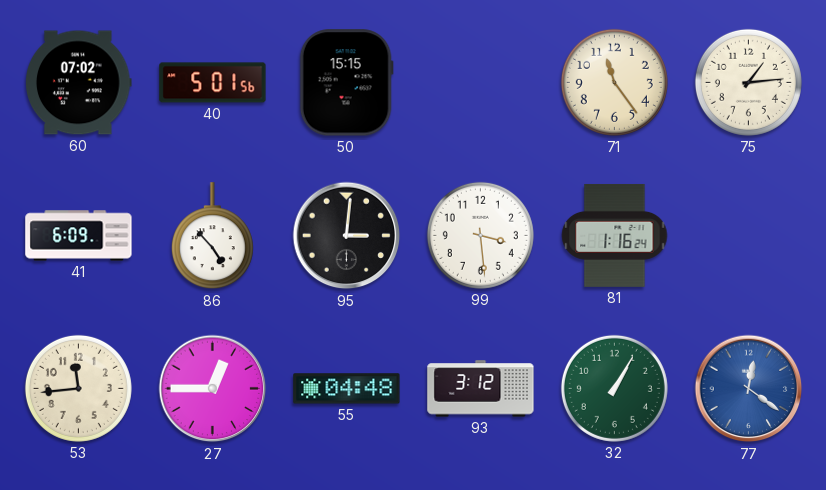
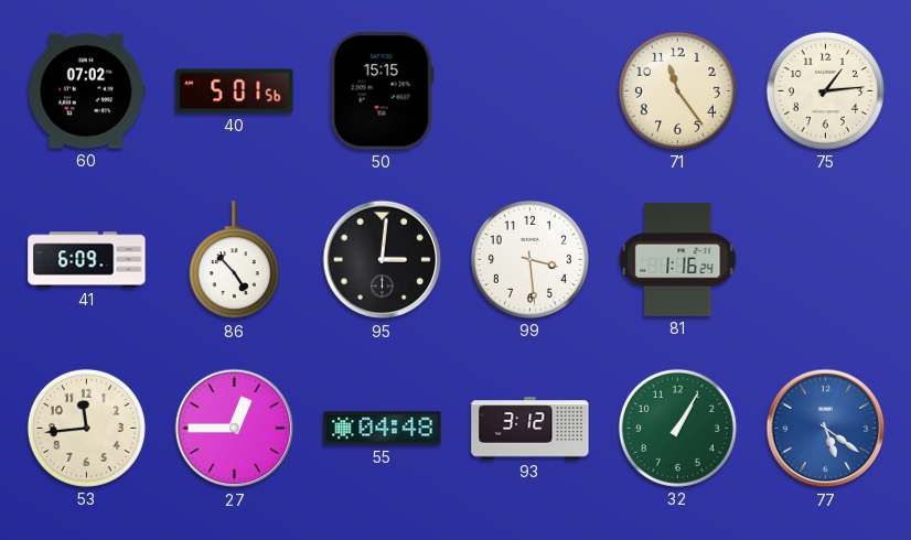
77: 12:21 -> 5:21 (826, 429)
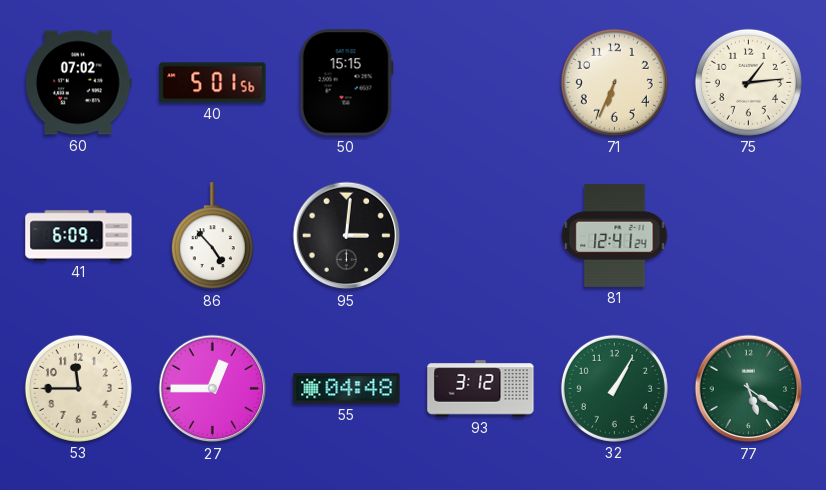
71: 11:24 -> 6:34 (614, 82)
99: 3:29 -> none (529, 259)
81: 1:16 -> 12:41 (615, 235)
53: 11:44 -> 11:45 (78, 388)
77 dial: blue -> green (749, 389)
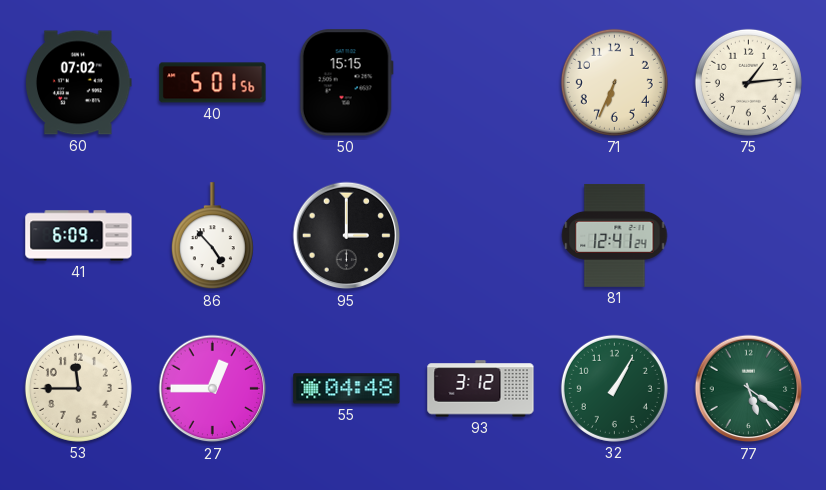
95: 3:01 -> 3:00 (347, 236)
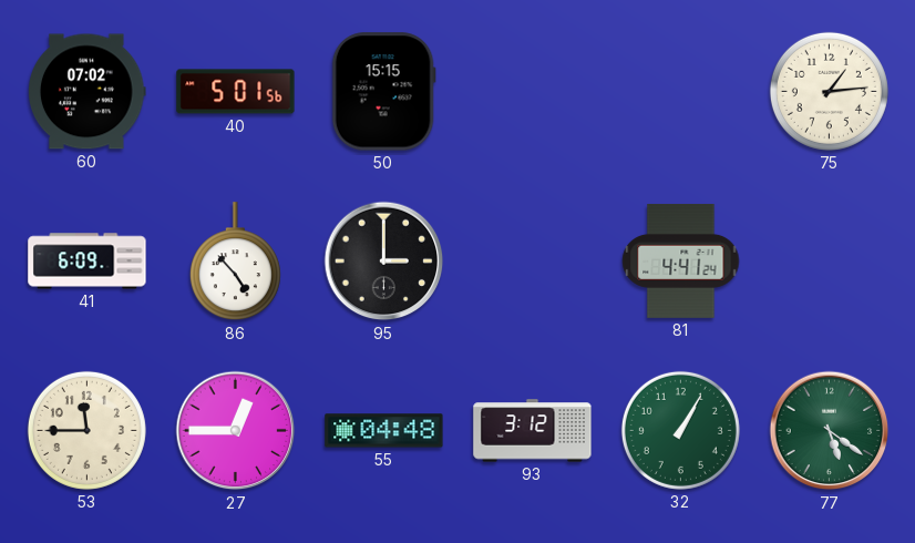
71: 6:34 -> none (614, 82)
81: 12:41 -> 4:41 (681, 260)
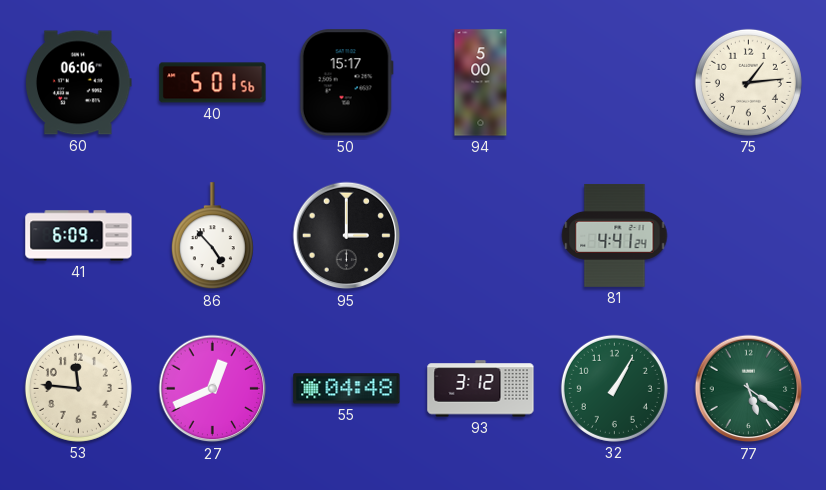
60: 07:02 -> 06:06 (79, 83)
50: 15:15 -> 15:17 (346, 83)
94: none -> 5:00 (481, 83)
53: 11:45 -> 11:46 (78, 388)
27: 12:45 -> 12:41 (213, 389)
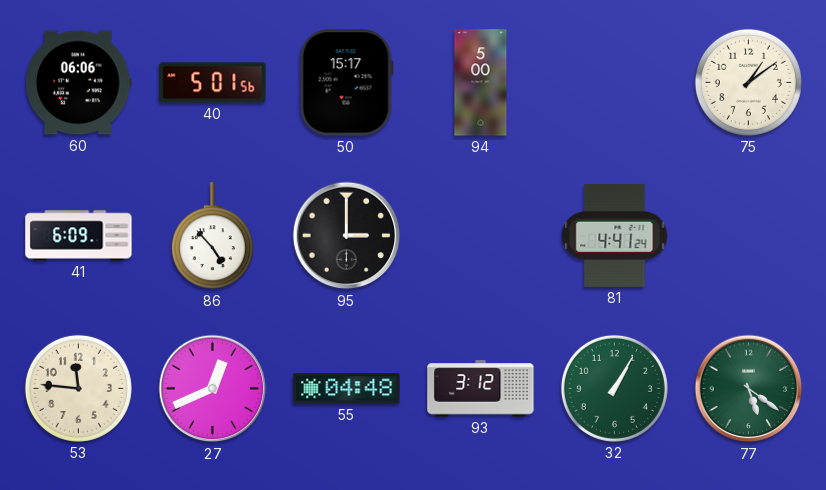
75: 1:14 -> 1:09 (748, 82)
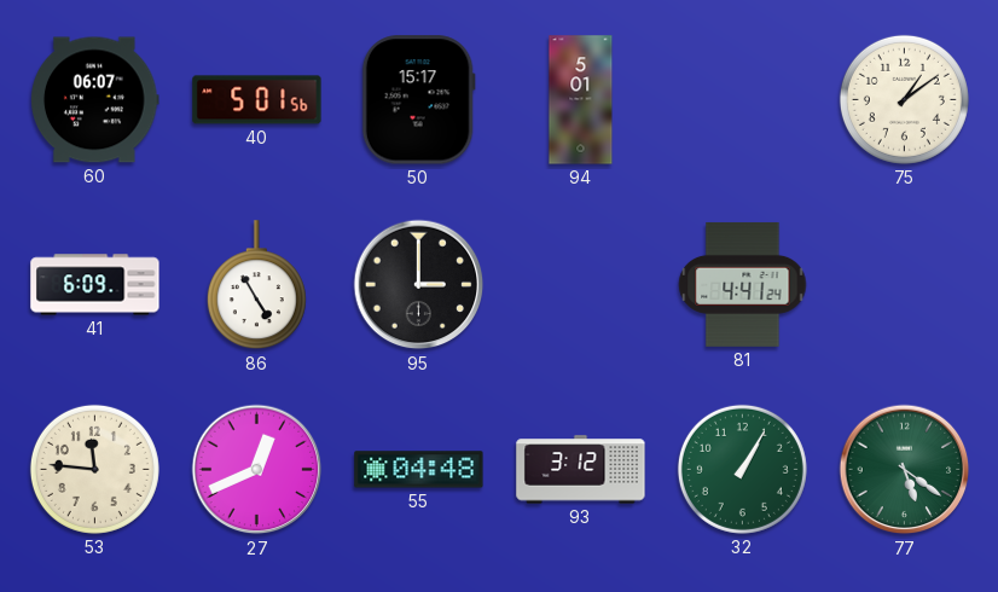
60: 06:06 -> 06:07 (95, 100)
94: 5:00 -> 5:01 (581, 100)
86: 4:53 -> 4:55 (256, 285)
